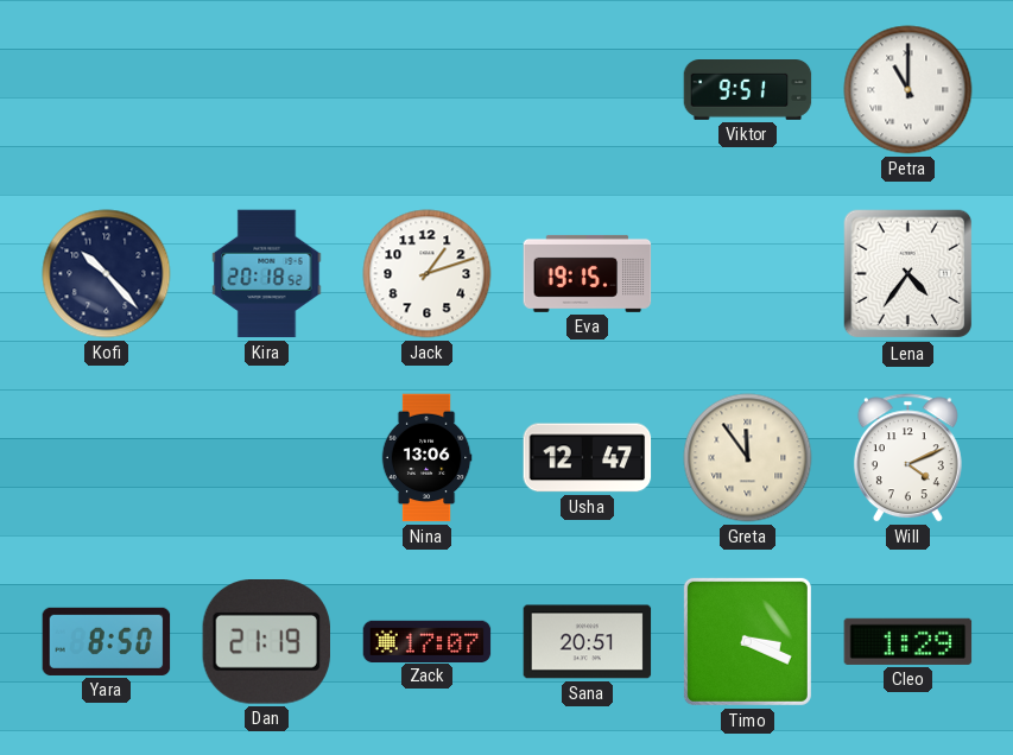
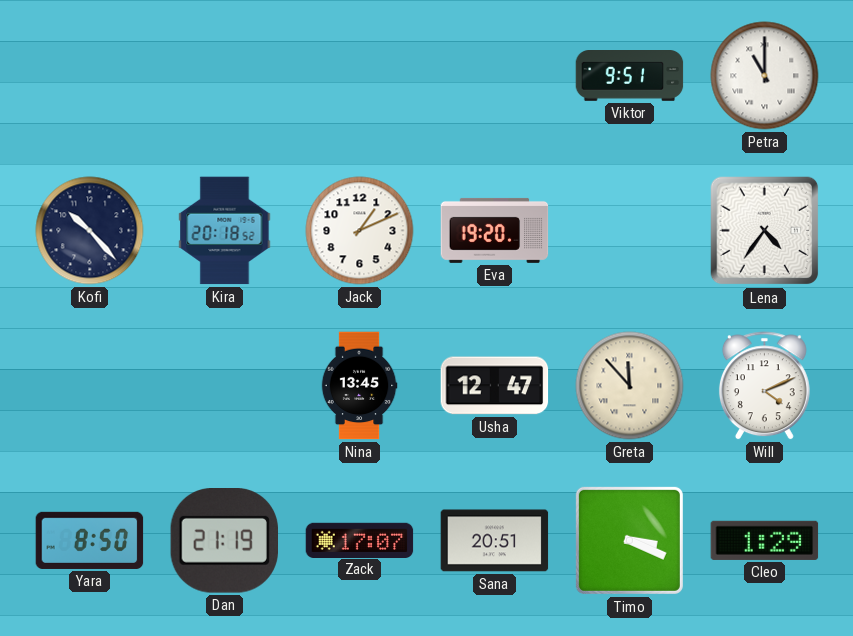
Jack: 1:12 -> 1:11 (360, 231)
Eva: 19:15 -> 19:20 (495, 230)
Nina: 13:06 -> 13:45 (359, 386)
Greta: 11:54 -> 11:53 (630, 386)
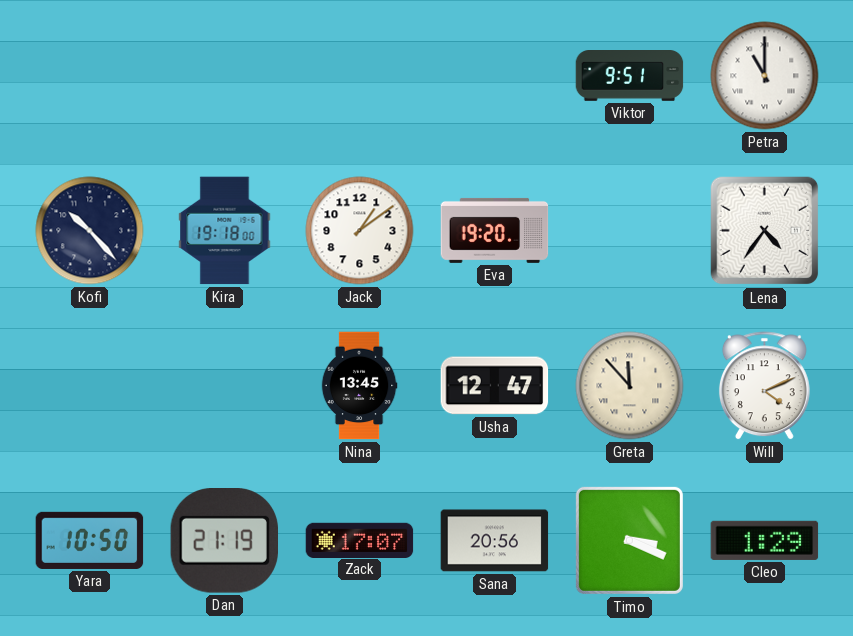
Kira: 20:18 -> 19:18 (225, 231)
Jack: 1:11 -> 1:09 (360, 231)
Yara: 8:50 -> 10:50 (90, 540)
Sana: 20:51 -> 20:56 (495, 541)
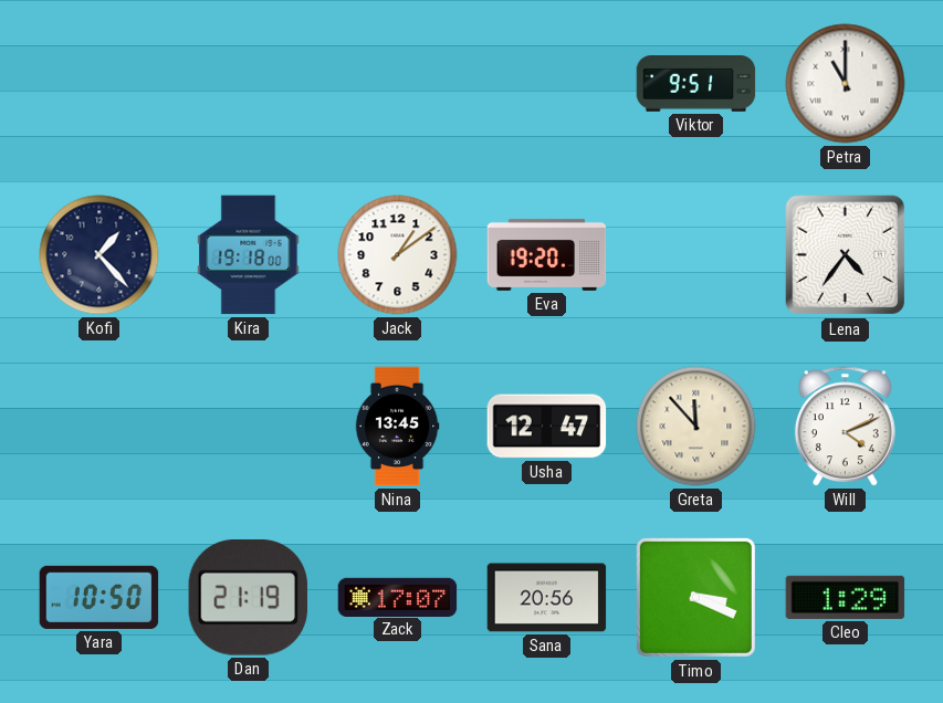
Kofi: 10:23 -> 1:23 (99, 255)
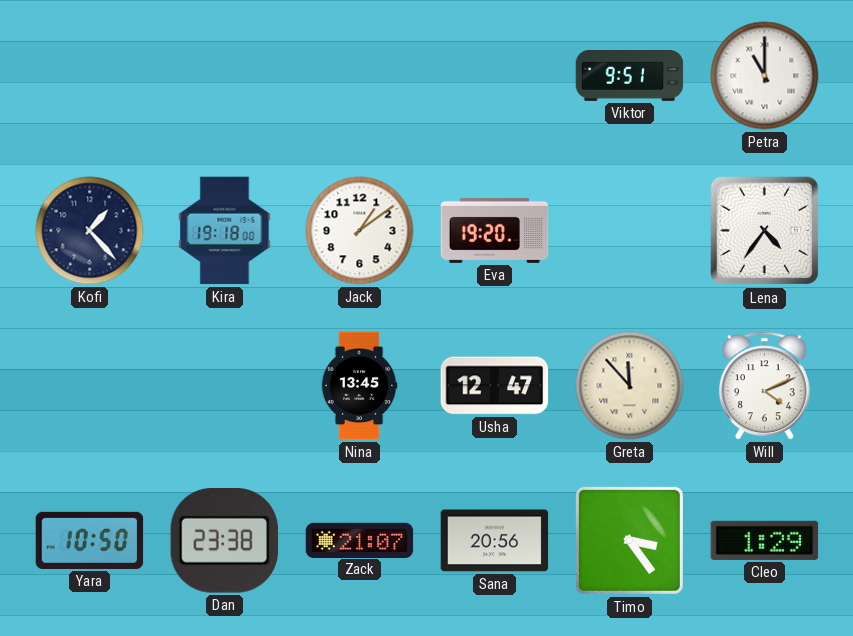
Dan: 21:19 -> 23:38 (224, 541)
Zack: 17:07 -> 21:07 (360, 540)
Timo: 3:19 -> 3:24 (629, 540)
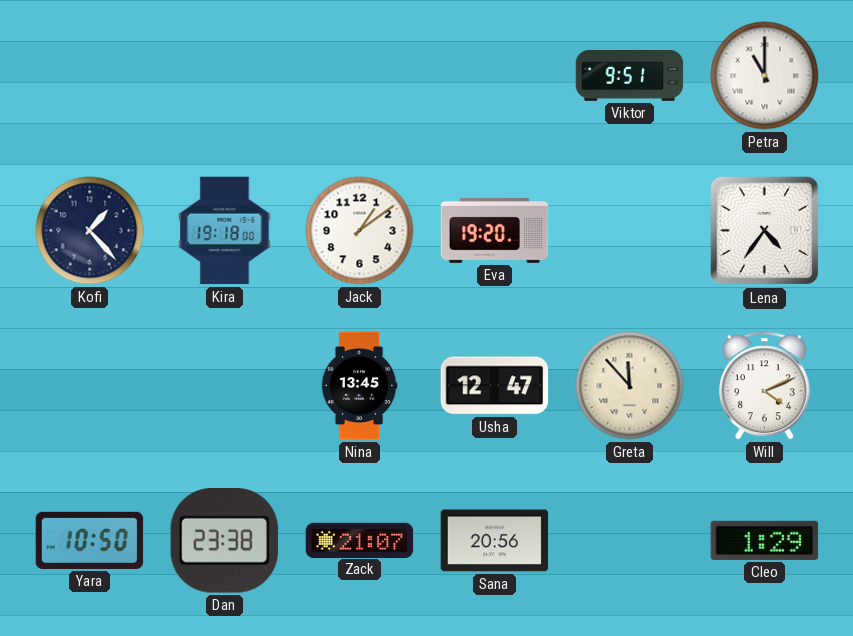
Timo: 3:24 -> none (629, 540)
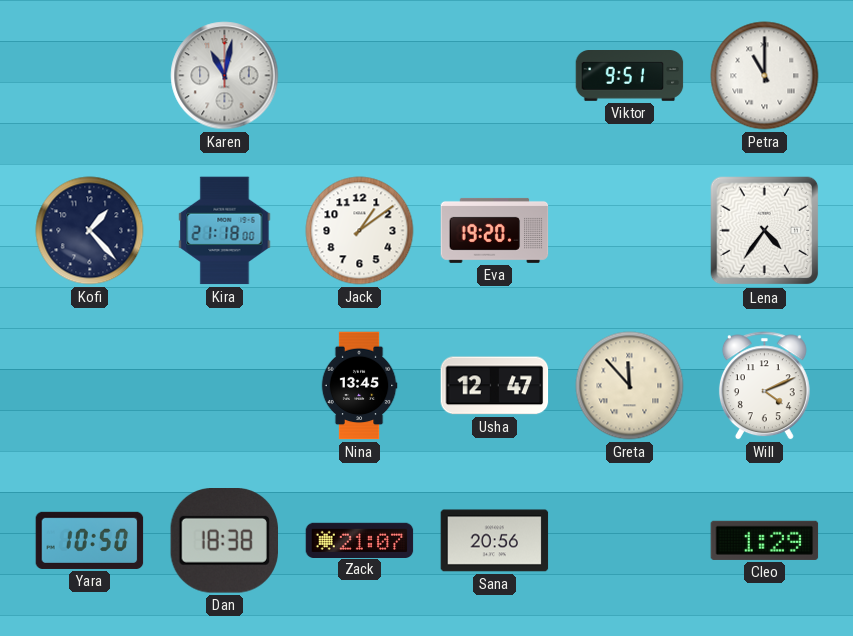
Karen: none -> 11:02 (225, 76)
Kira: 19:18 -> 21:18 (225, 231)
Dan: 23:38 -> 18:38 (224, 541)
